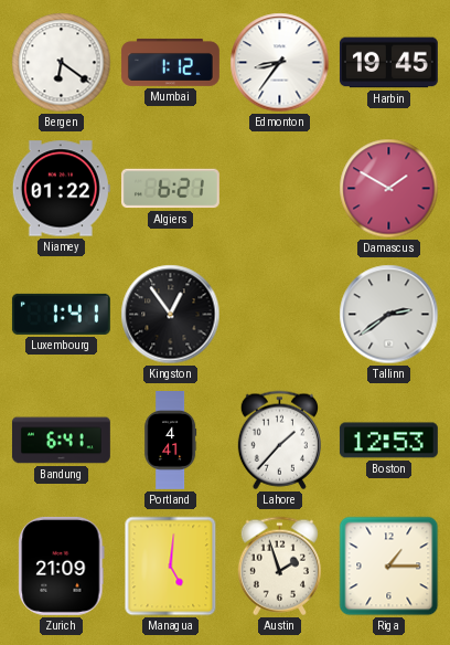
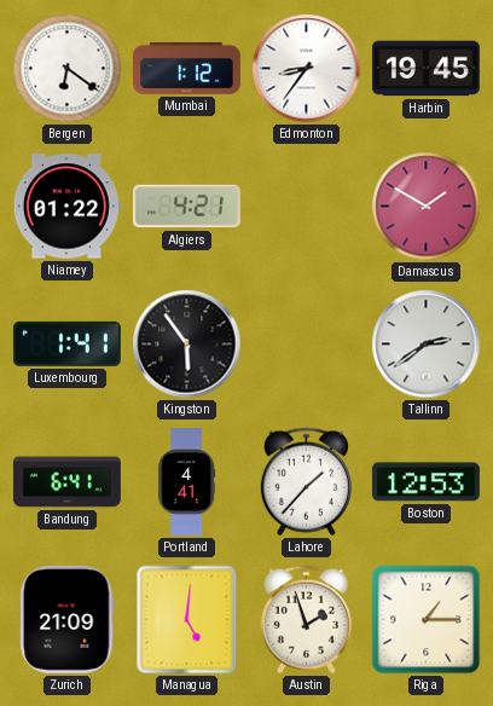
Algiers: 6:21 -> 4:21 (186, 207)
Kingston: 12:54 -> 5:54 (187, 345)
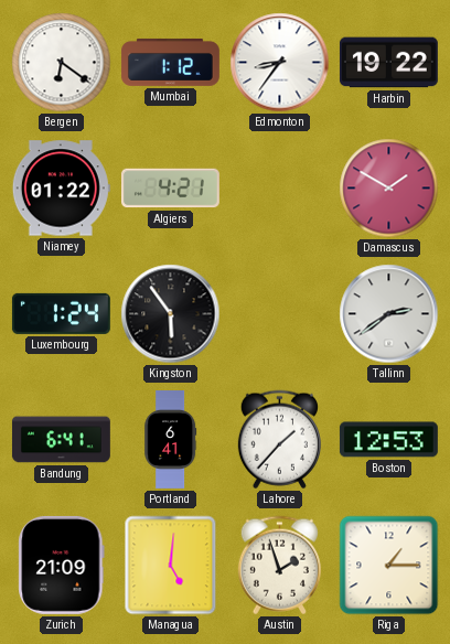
Harbin: 19:45 -> 19:22 (388, 63)
Luxembourg: 1:41 -> 1:24 (61, 313)
Portland: 4:41 -> 6:41 (171, 440)
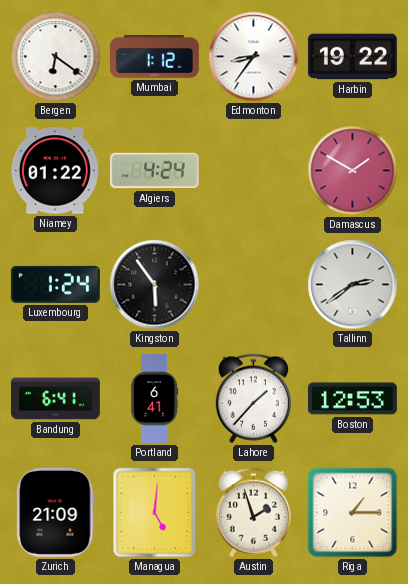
Algiers: 4:21 -> 4:24 (154, 171)
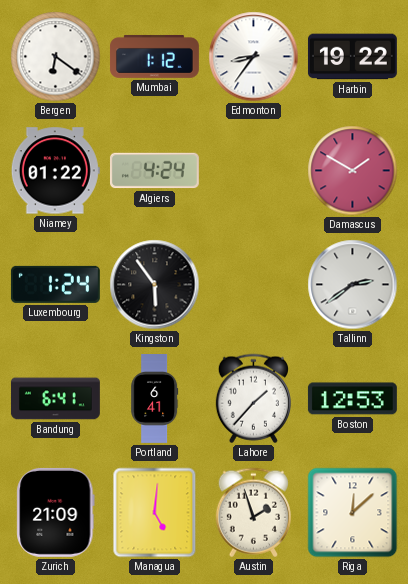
Riga: 1:15 -> 12:08 (353, 513)
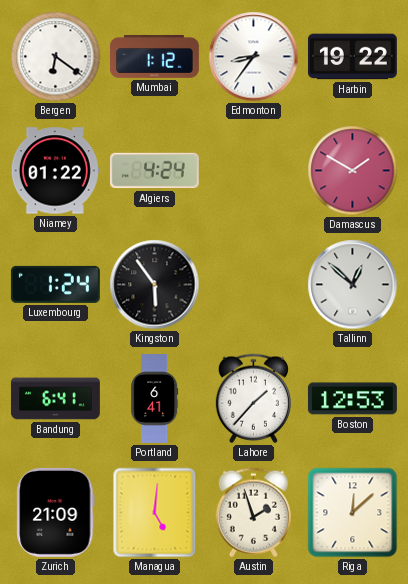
Tallinn: 2:39 -> 12:52 (353, 285)
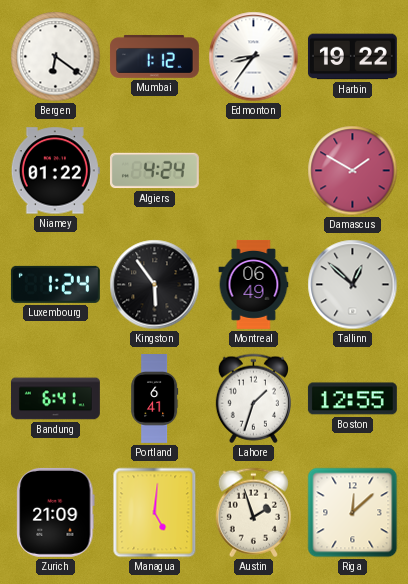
Montreal: none -> 06:49 (254, 284)
Lahore: 1:37 -> 1:33 (253, 399)
Boston: 12:53 -> 12:55 (352, 399)
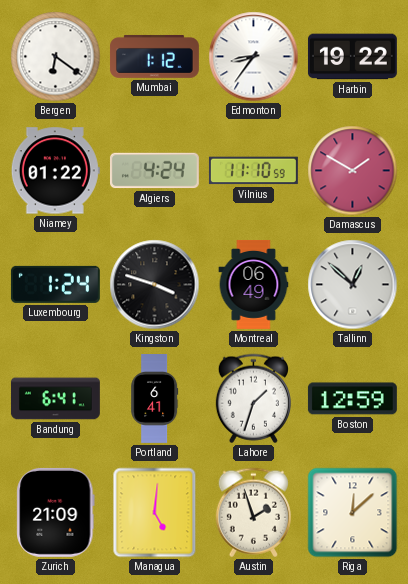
Vilnius: none -> 11:10 (253, 171)
Kingston: 5:54 -> 3:48 (155, 285)
Boston: 12:55 -> 12:59 (352, 399)
